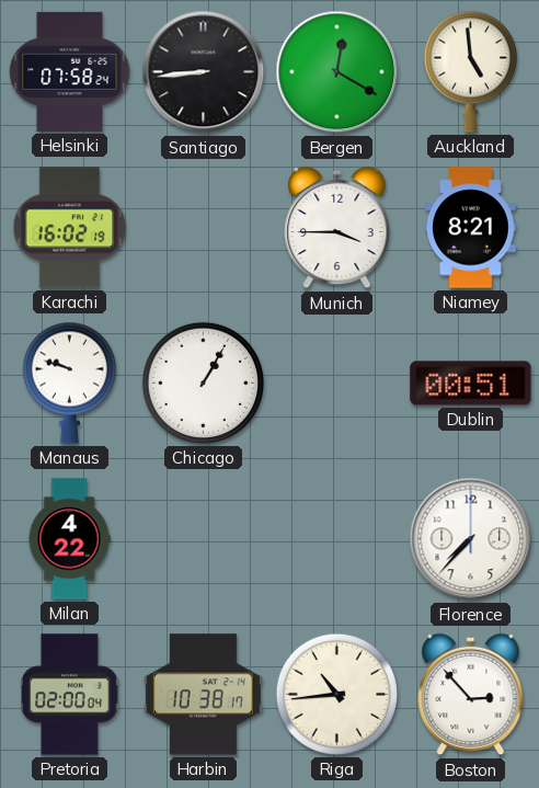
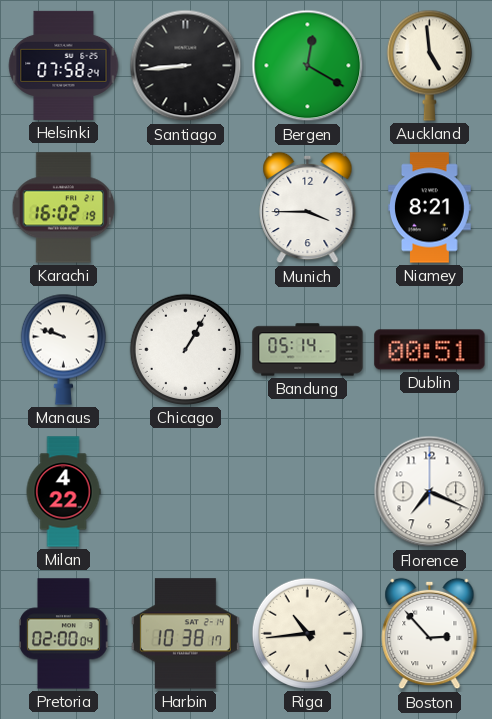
Bandung: none -> 05:14 (308, 350)
Florence: 7:37 -> 7:19 (430, 492)
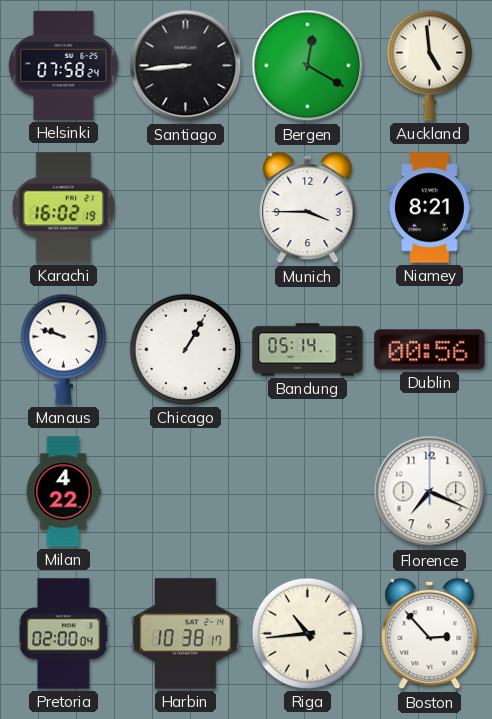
Dublin: 00:51 -> 00:56 (430, 350)
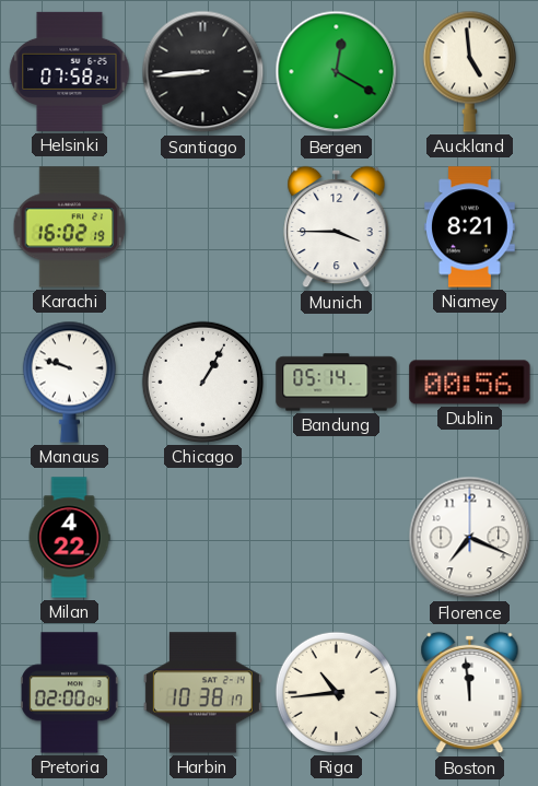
Boston: 2:53 -> 11:59 (470, 693)
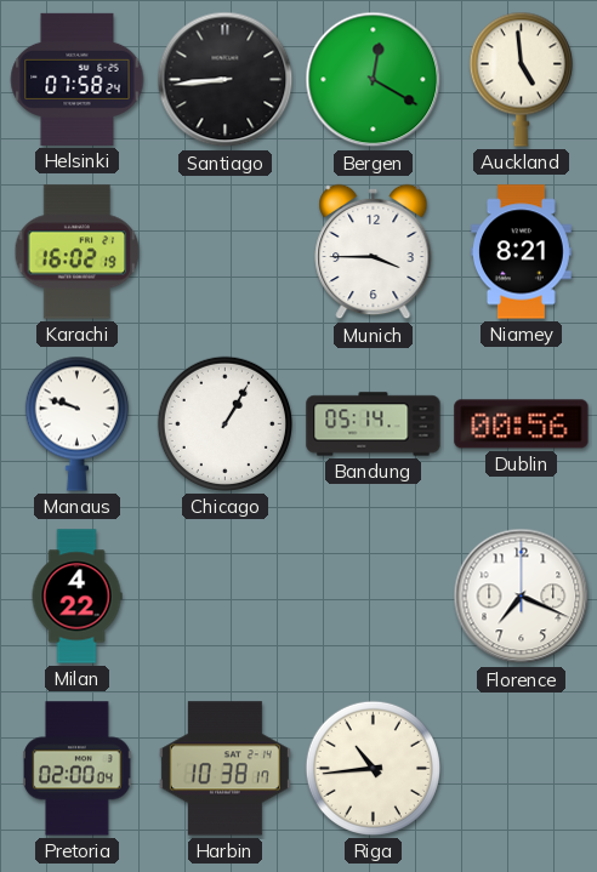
Boston: 11:59 -> none (470, 693)
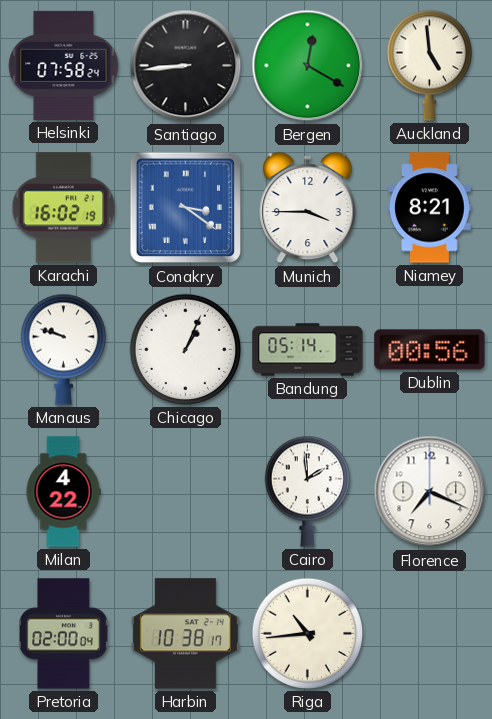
Conakry: none -> 3:21 (186, 208)
Chicago: 1:05 -> 1:04 (185, 349)
Cairo: none -> 1:59 (307, 491)
